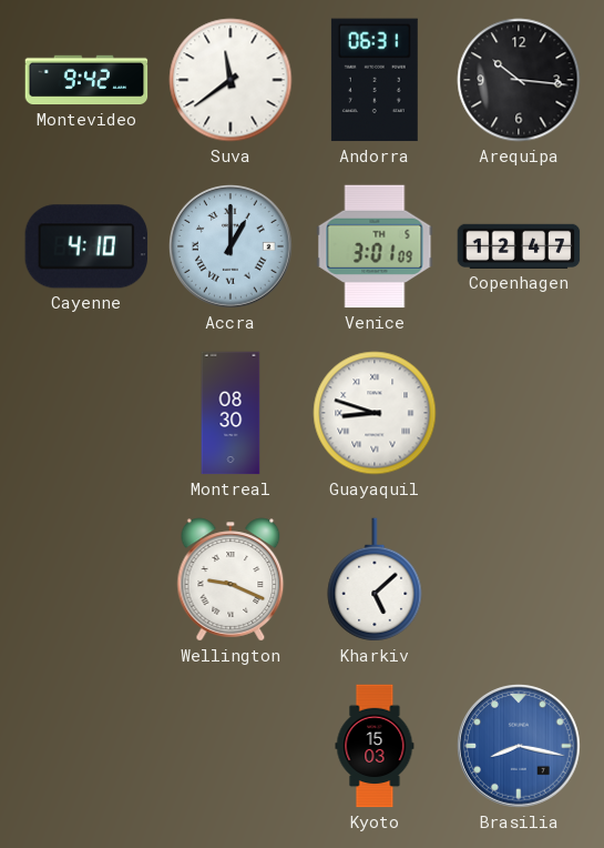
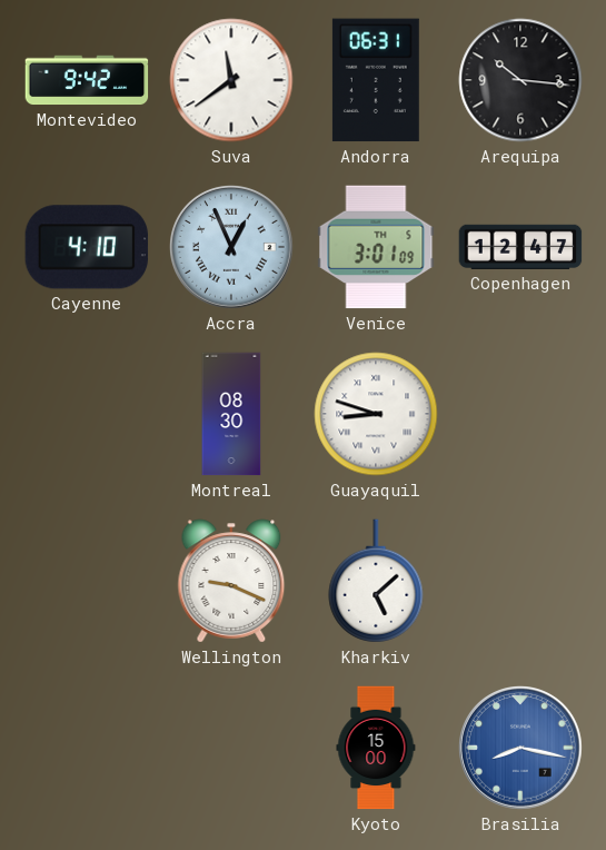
Accra: 1:00 -> 12:56 (232, 248)
Kyoto: 15:03 -> 15:00 (376, 748)
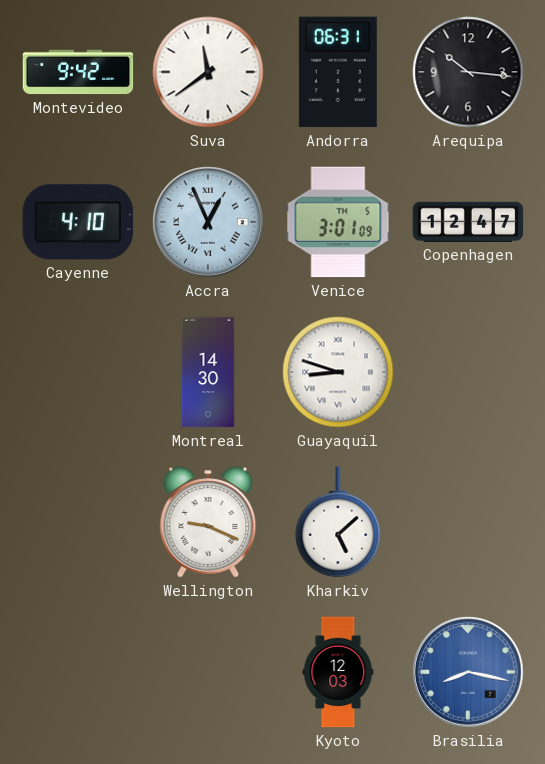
Montreal: 08:30 -> 14:30 (208, 372)
Kyoto: 15:00 -> 12:03 (338, 672)
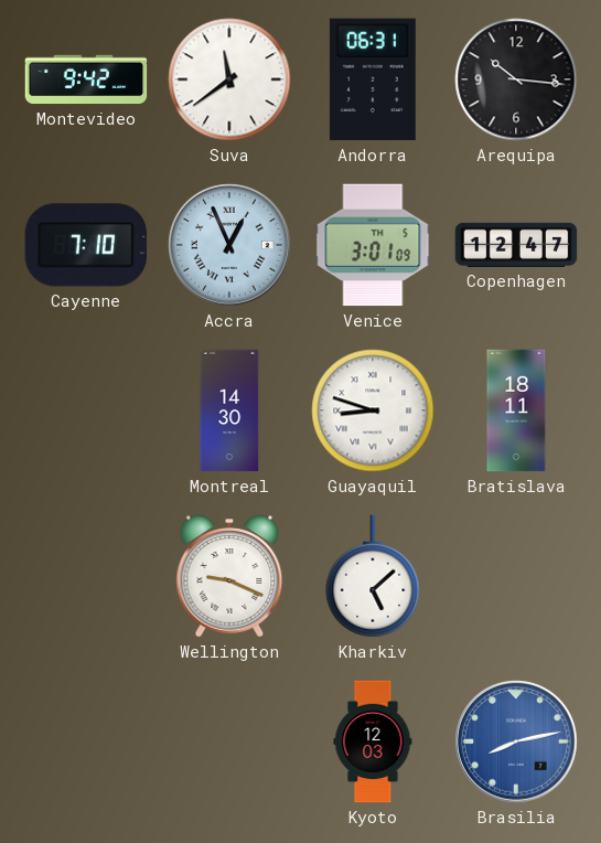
Cayenne: 4:10 -> 7:10 (86, 245)
Bratislava: none -> 18:11 (516, 410)
Brasilia: 8:17 -> 8:13 (517, 743)
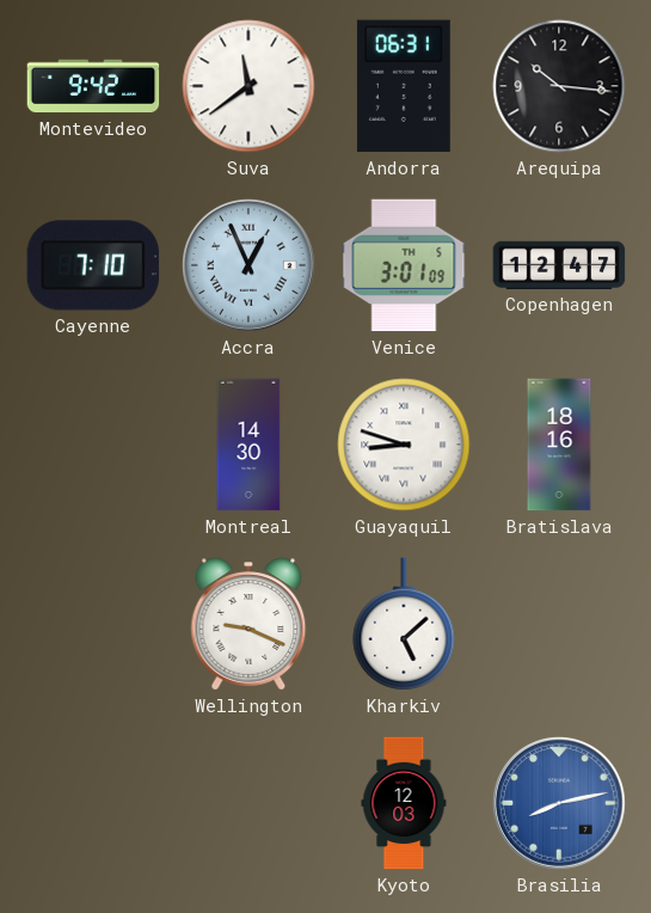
Bratislava: 18:11 -> 18:16 (559, 445)
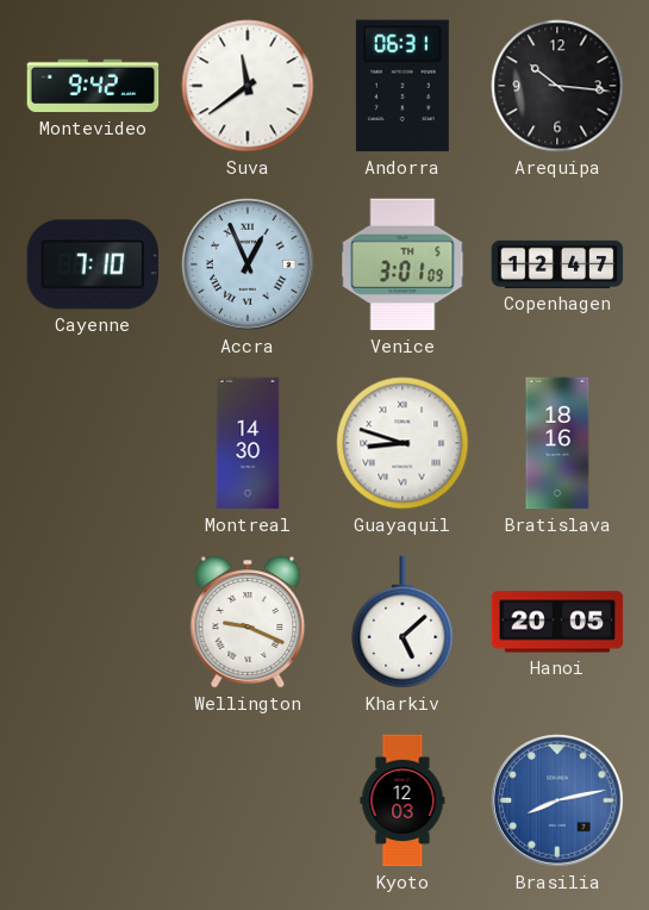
Hanoi: none -> 20:05 (557, 622)
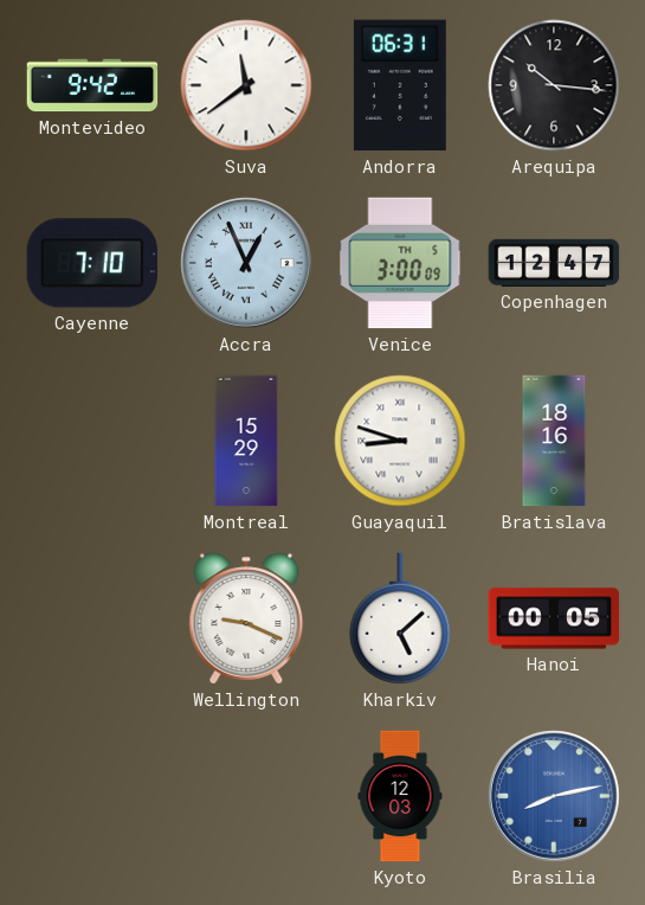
Venice: 3:01 -> 3:00 (400, 263)
Montreal: 14:30 -> 15:29 (246, 441)
Hanoi: 20:05 -> 00:05 (554, 618)
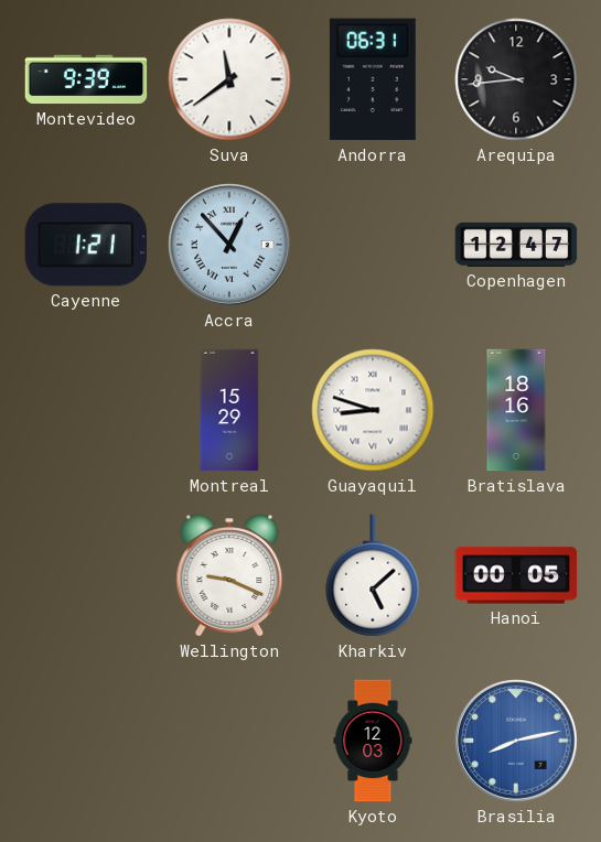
Montevideo: 9:42 -> 9:39 (86, 79)
Arequipa: 10:16 -> 9:44 (516, 79)
Cayenne: 7:10 -> 1:21 (86, 245)
Accra: 12:56 -> 12:53 (230, 246)
Venice: 3:00 -> none (400, 263)
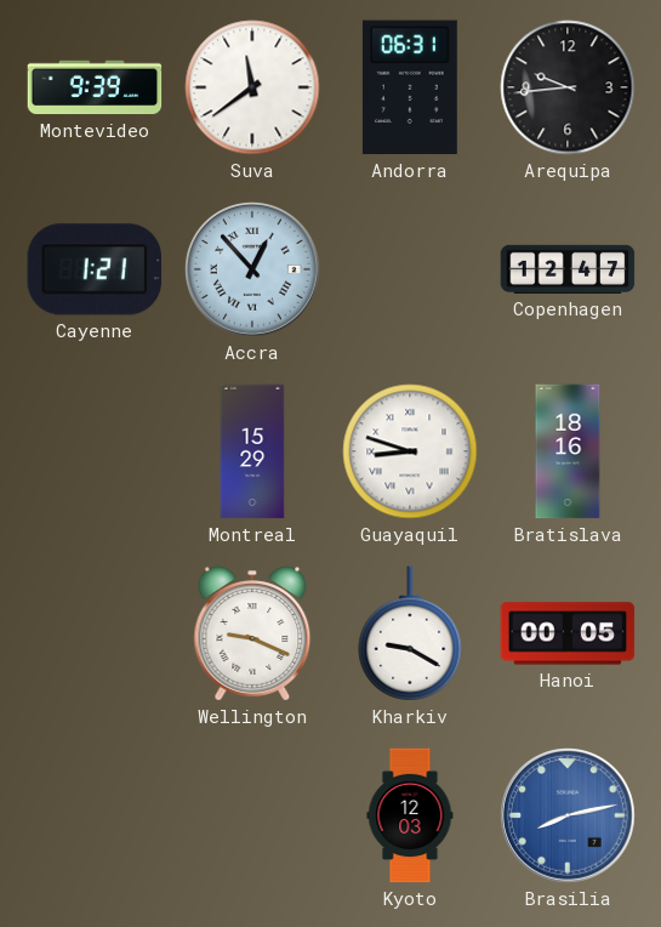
Kharkiv: 5:08 -> 9:20 (410, 633)
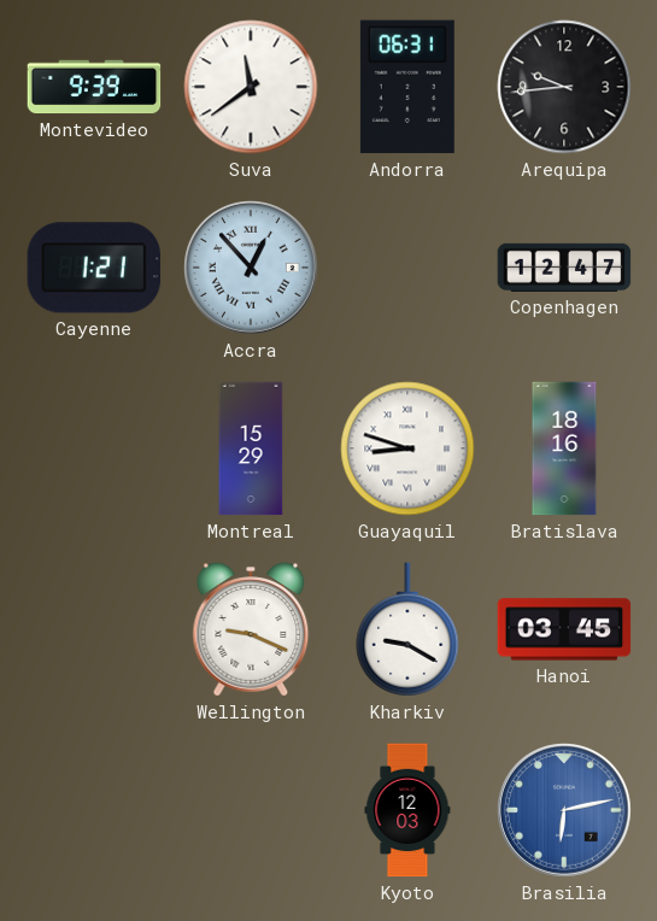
Hanoi: 00:05 -> 03:45 (564, 629)
Brasilia: 8:13 -> 6:13 (565, 811)
